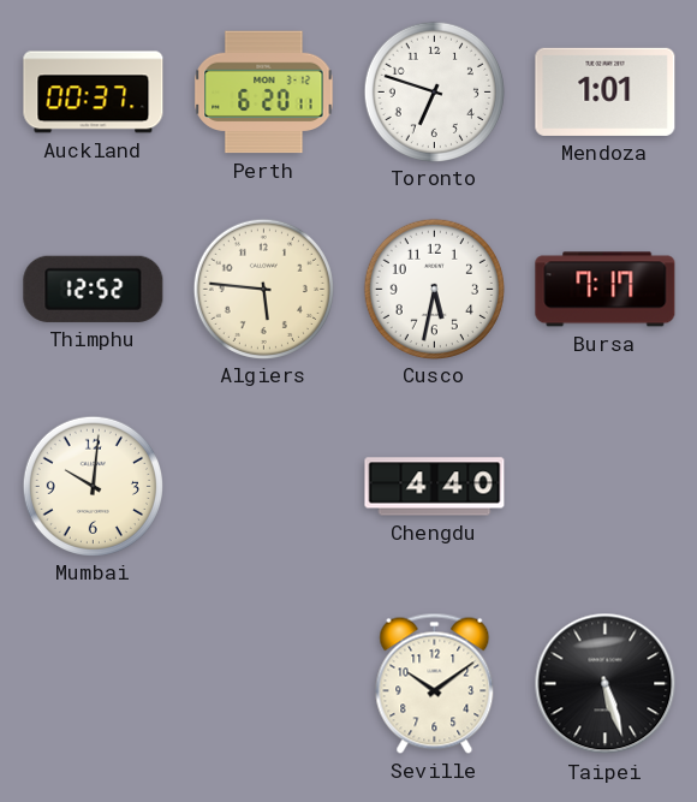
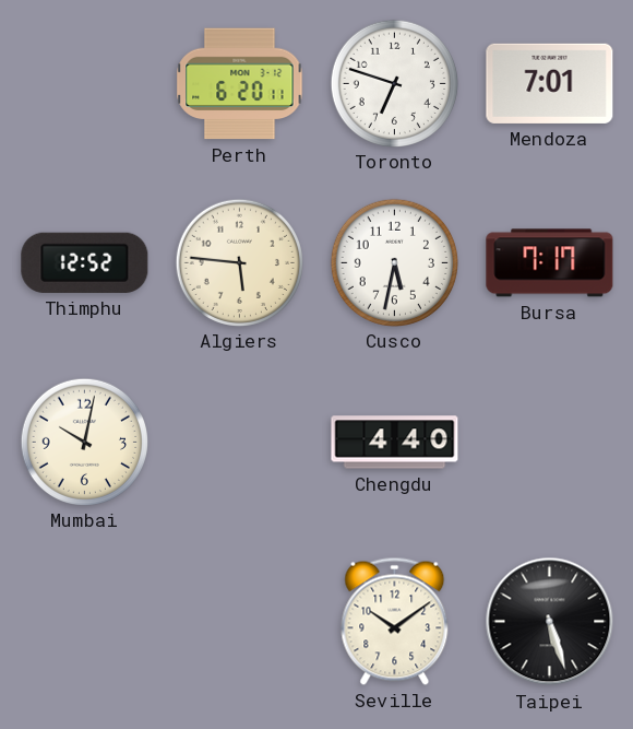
Auckland: 00:37 -> none (94, 93)
Mendoza: 1:01 -> 7:01 (550, 83)
Mumbai: 10:01 -> 10:02 (84, 442)
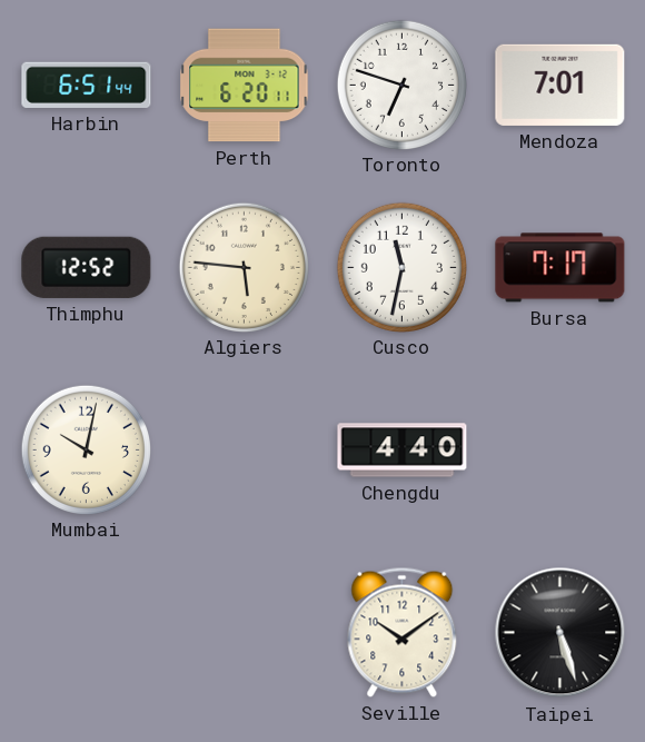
Harbin: none -> 6:51 (87, 85)
Cusco: 5:32 -> 11:32 (401, 267)
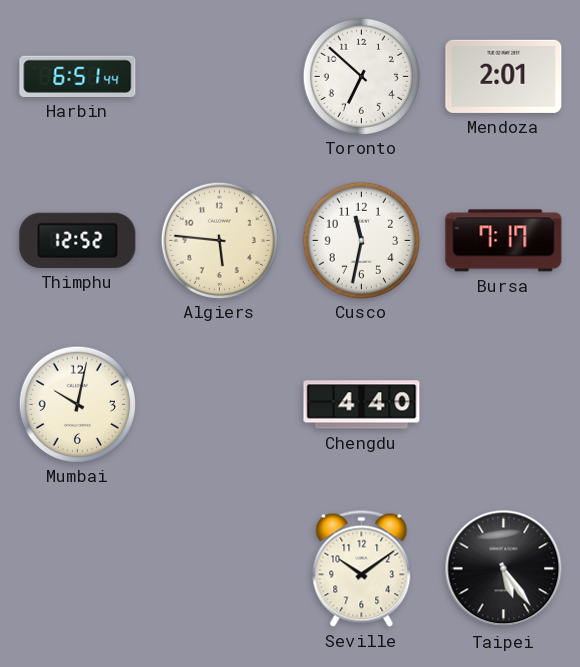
Perth: 6:20 -> none (245, 86)
Toronto: 6:48 -> 6:52 (361, 76)
Mendoza: 7:01 -> 2:01 (504, 76)
Taipei: 5:27 -> 5:24 (504, 569)
